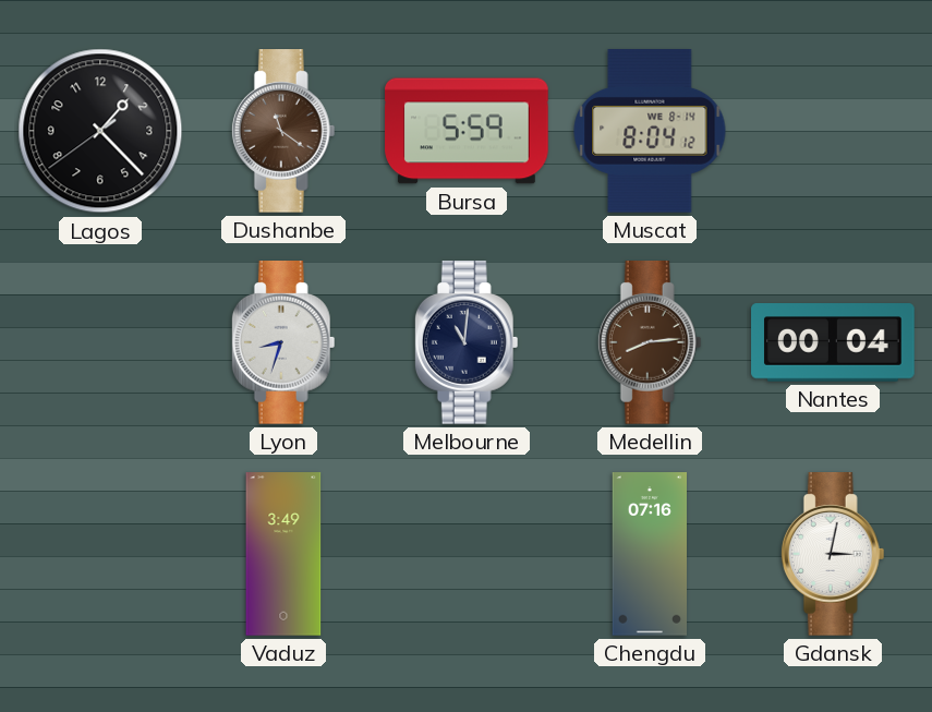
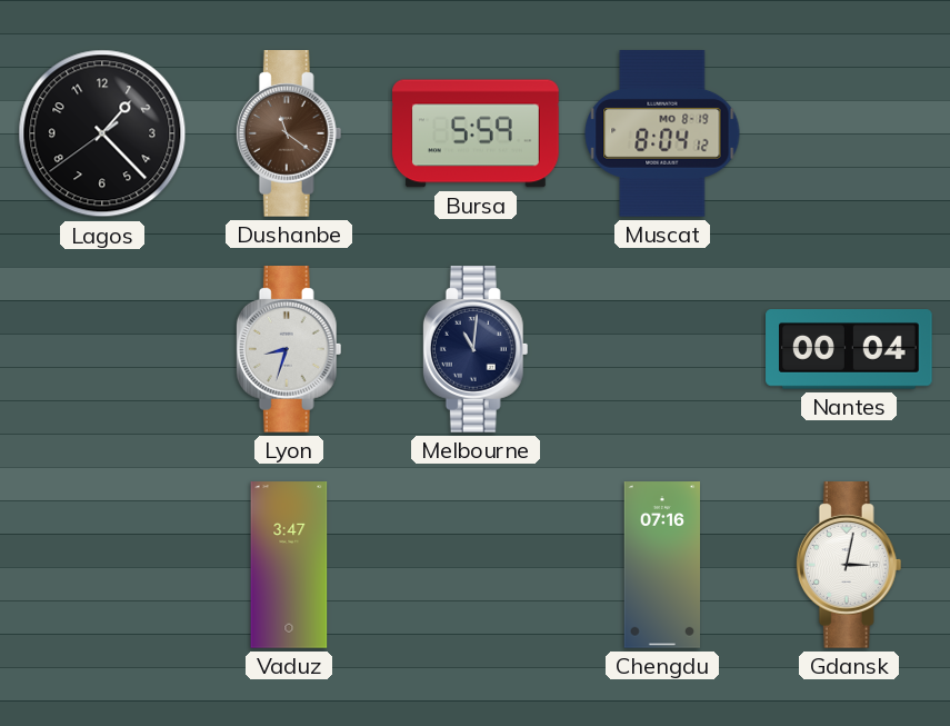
Muscat date: WE 8-14 -> MO 8-19 (662, 135)
Medellin: 8:14 -> none (650, 342)
Vaduz: 3:49 -> 3:47 (289, 565)
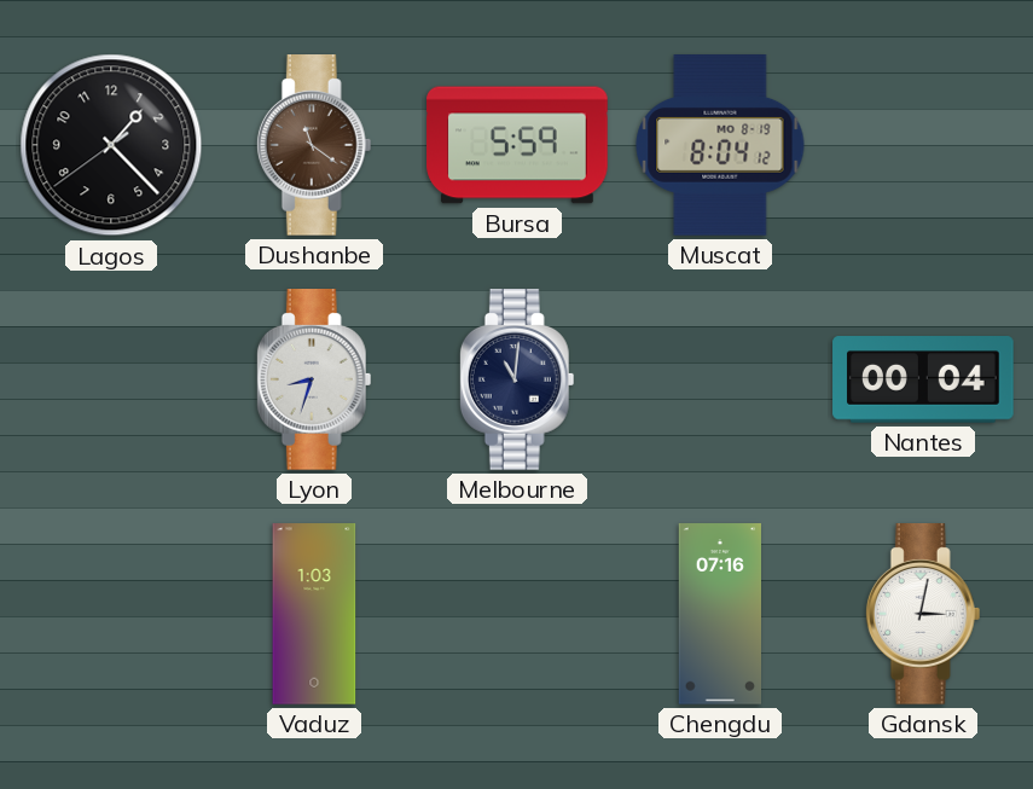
Vaduz: 3:47 -> 1:03 (314, 614)
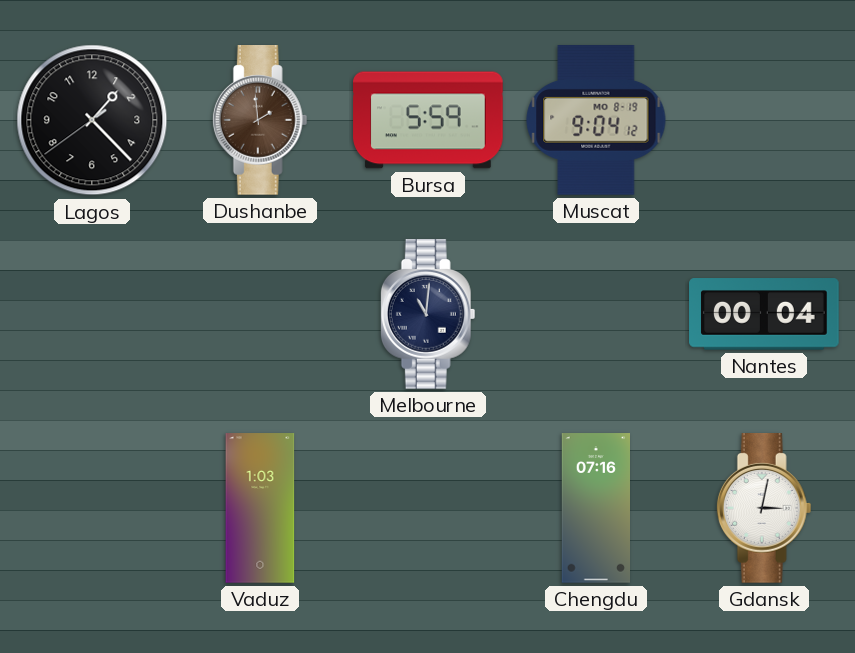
Dushanbe: 11:21 -> 1:59 (260, 120)
Muscat: 8:04 -> 9:04 (596, 121)
Lyon: 8:33 -> none (314, 379)
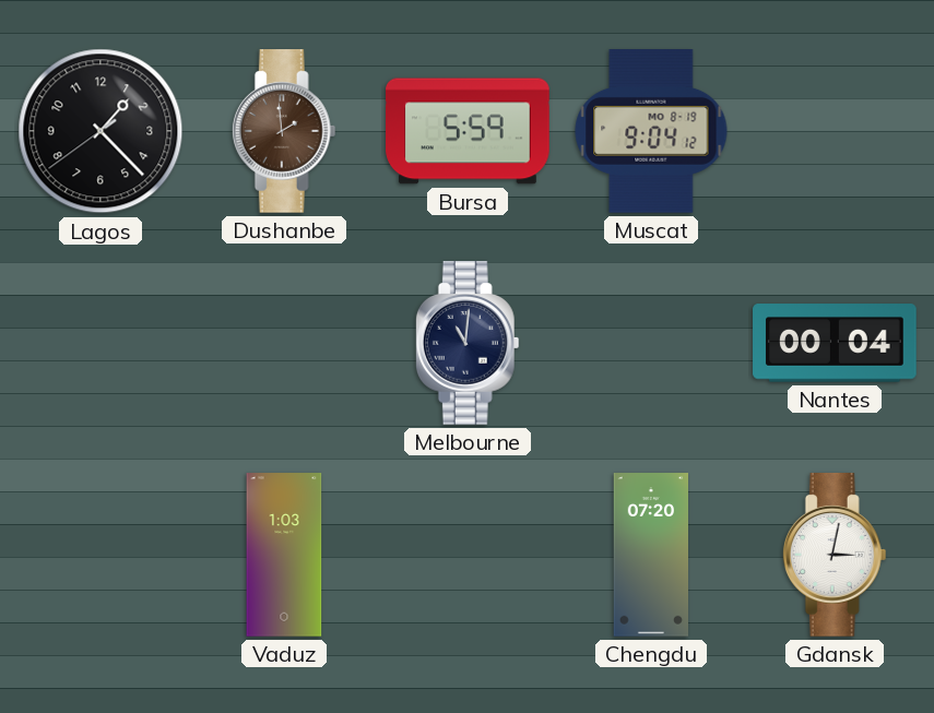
Chengdu: 07:16 -> 07:20 (650, 555)
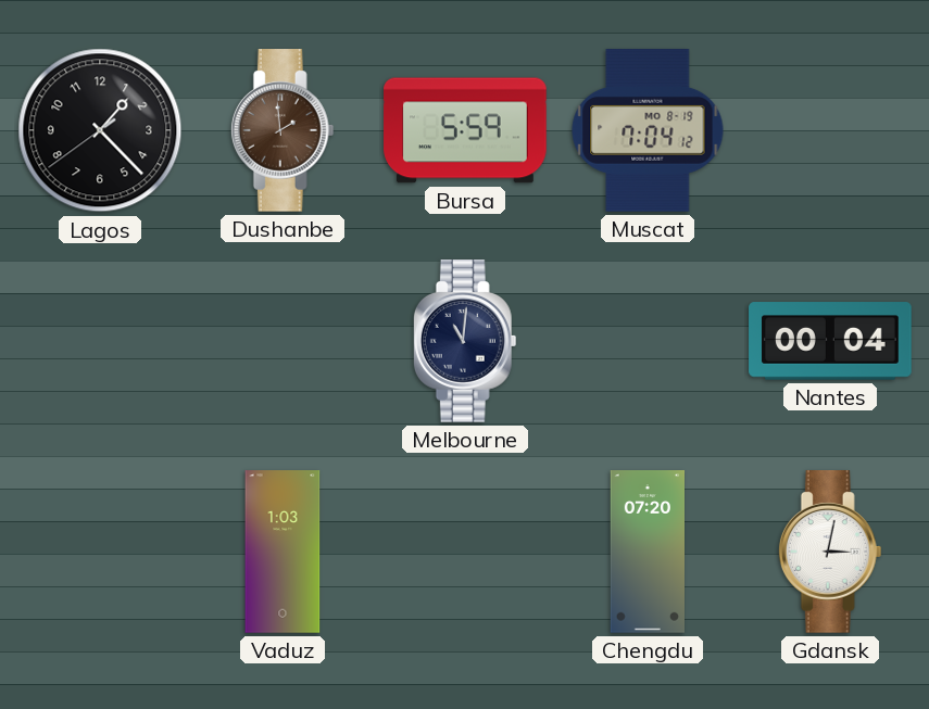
Muscat: 9:04 -> 7:04 (648, 131)
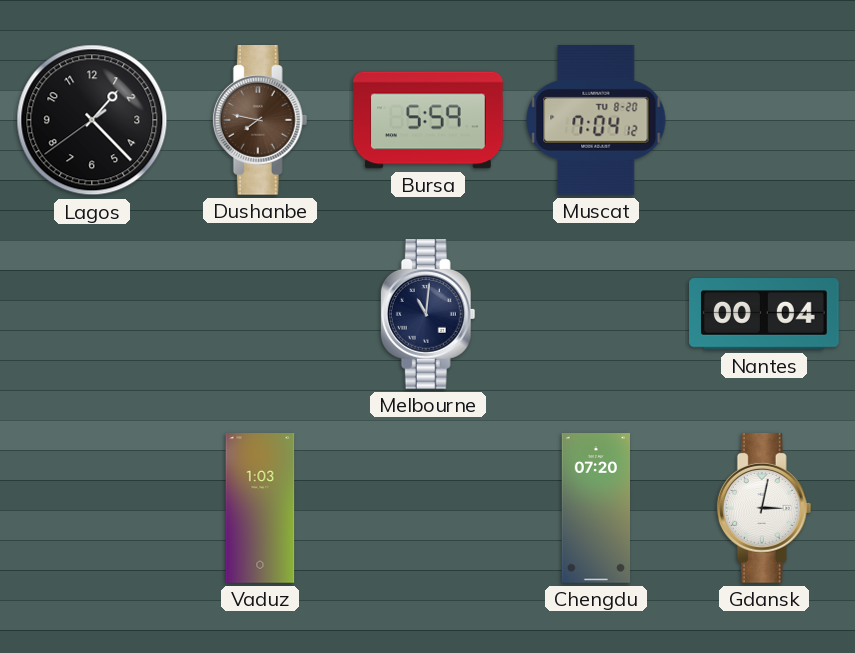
Dushanbe: 1:59 -> 7:47 (260, 120)
Muscat date: MO 8-19 -> TU 8-20 (596, 121)
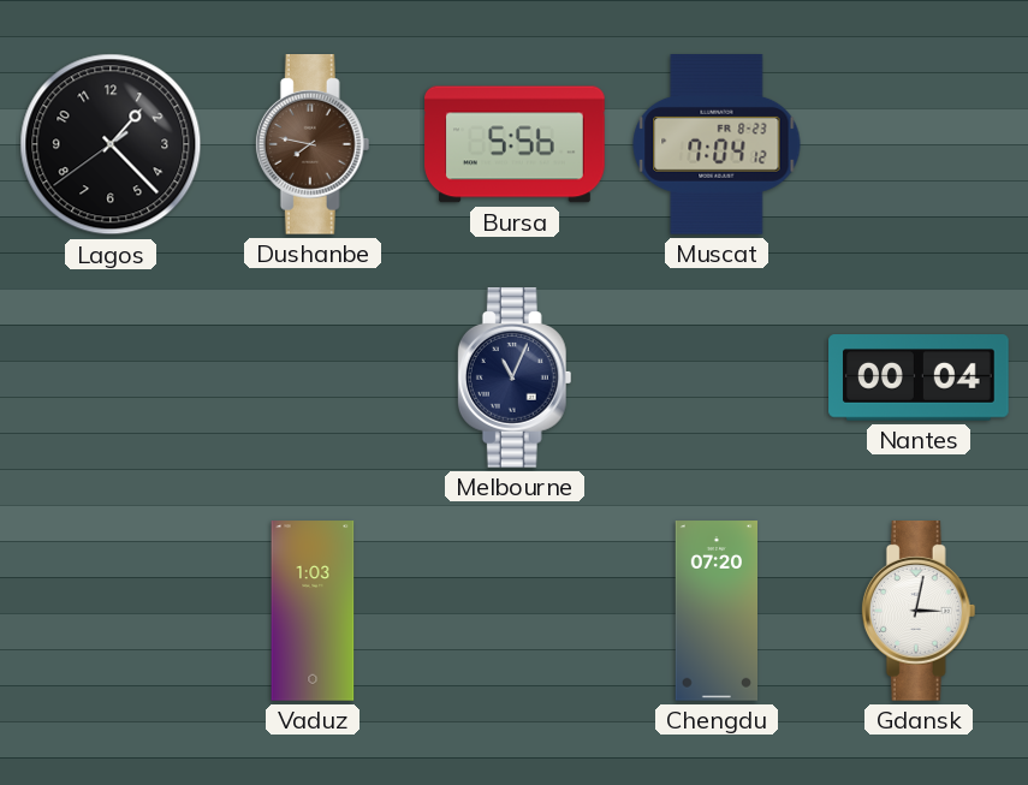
Bursa: 5:59 -> 5:56 (515, 144)
Muscat date: TU 8-20 -> FR 8-23 (717, 145)
Melbourne: 11:01 -> 11:04 (515, 377)
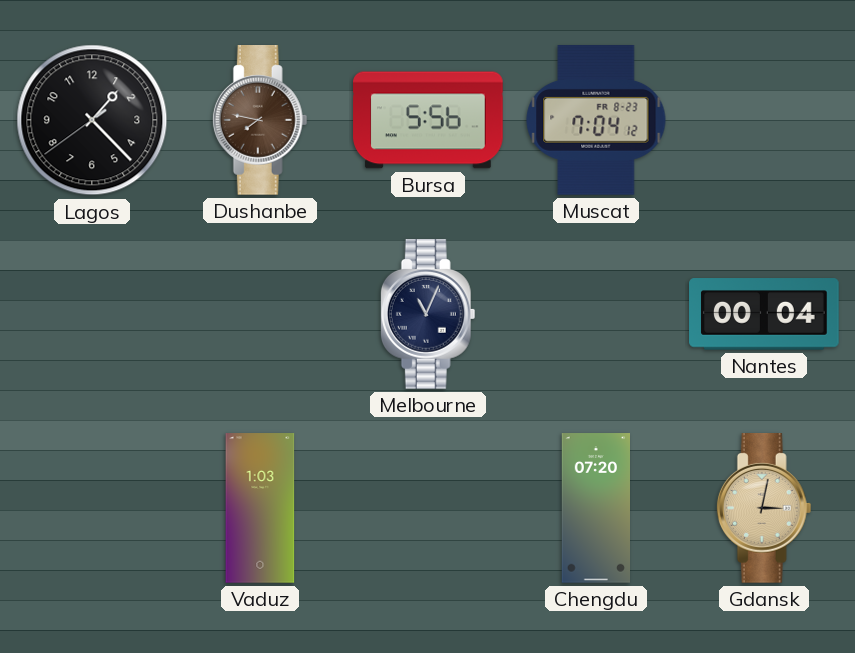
Gdansk dial: white -> champagne (764, 508)
